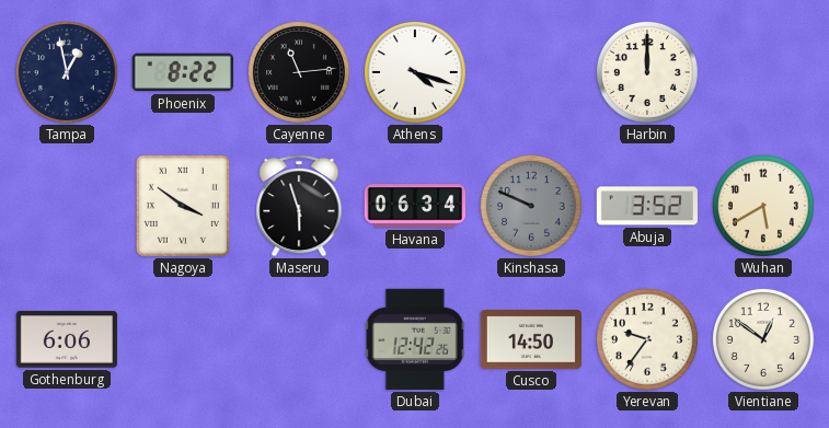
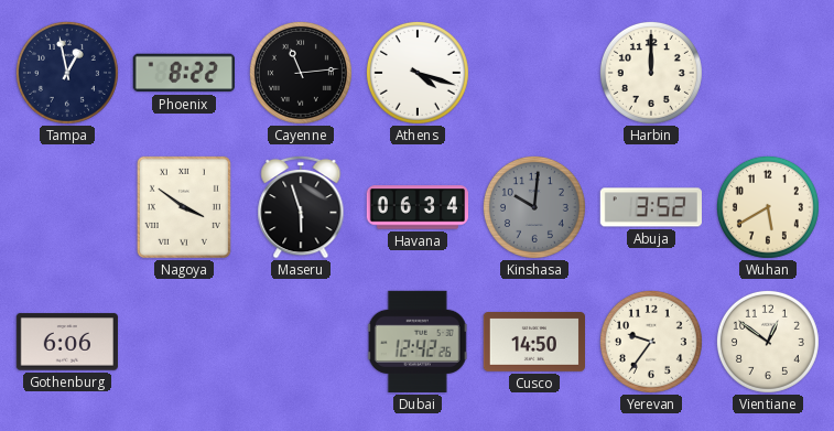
Kinshasa: 9:49 -> 10:01 (534, 207)
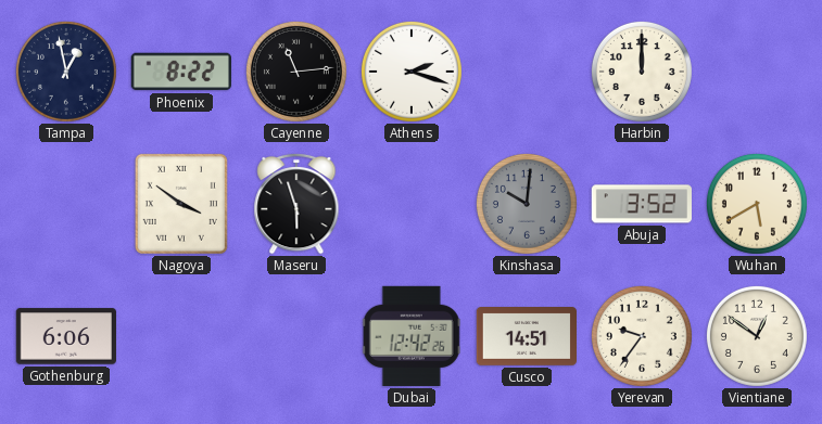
Athens: 4:18 -> 2:18 (412, 72)
Havana: 06:34 -> none (416, 207)
Cusco: 14:50 -> 14:51 (526, 337)
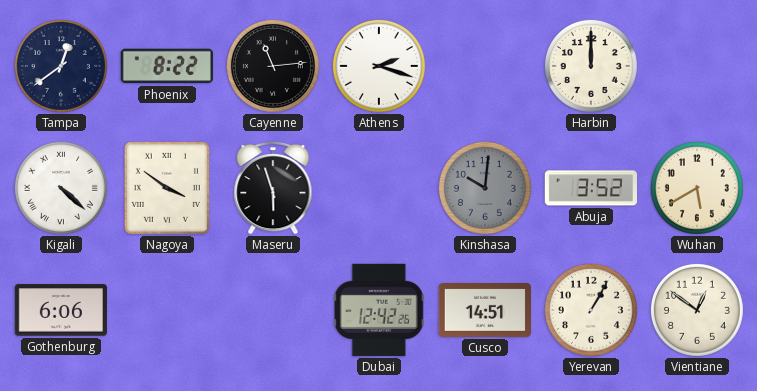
Tampa: 12:58 -> 12:39 (61, 66)
Kigali: none -> 4:22 (61, 188)
Yerevan: 9:36 -> 1:05 (591, 310)
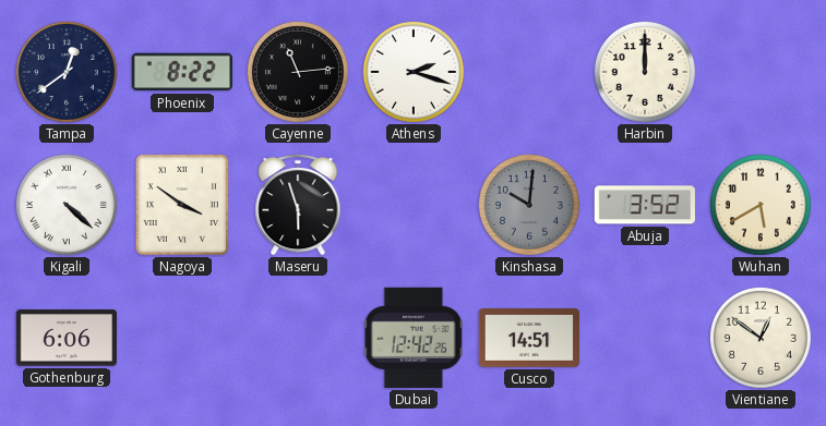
Yerevan: 1:05 -> none (591, 310)
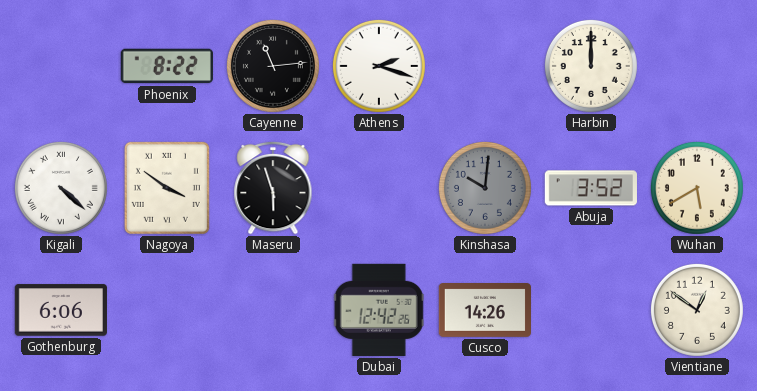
Tampa: 12:39 -> none (67, 72)
Cusco: 14:51 -> 14:26 (484, 311)
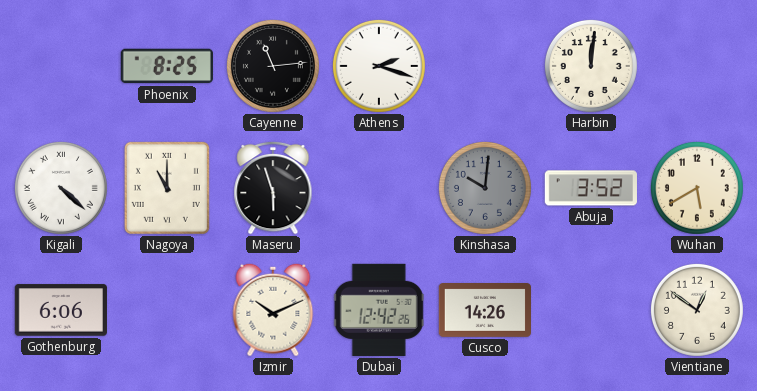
Phoenix: 8:22 -> 8:25 (167, 66)
Harbin: 12:00 -> 12:01 (591, 66)
Nagoya: 3:51 -> 11:00 (167, 188)
Izmir: none -> 10:11 (273, 310)
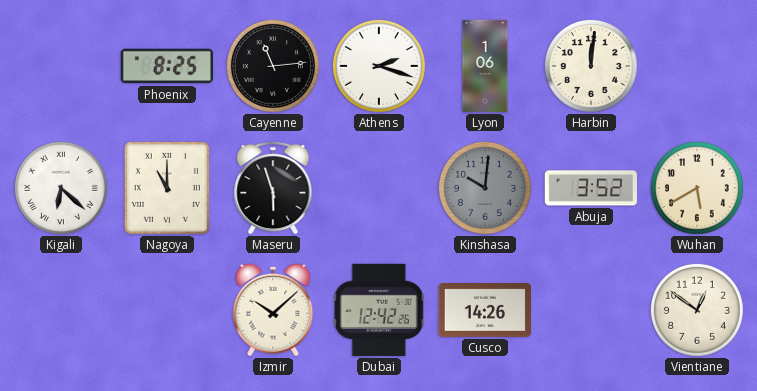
Lyon: none -> 1:06 (485, 66)
Kigali: 4:22 -> 6:22 (61, 188)
Gothenburg: 6:06 -> none (61, 310)
Izmir: 10:11 -> 10:08 (273, 310)
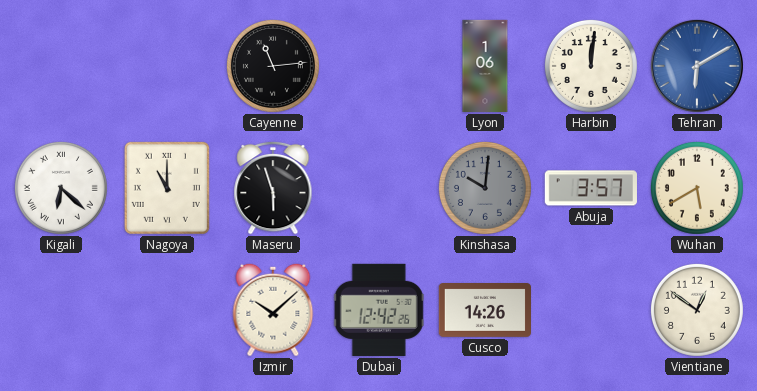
Phoenix: 8:25 -> none (167, 66)
Athens: 2:18 -> none (379, 66)
Tehran: none -> 6:10 (697, 66)
Abuja: 3:52 -> 3:57 (591, 188)
